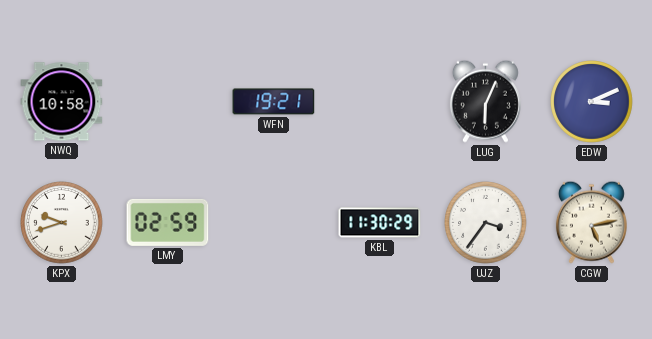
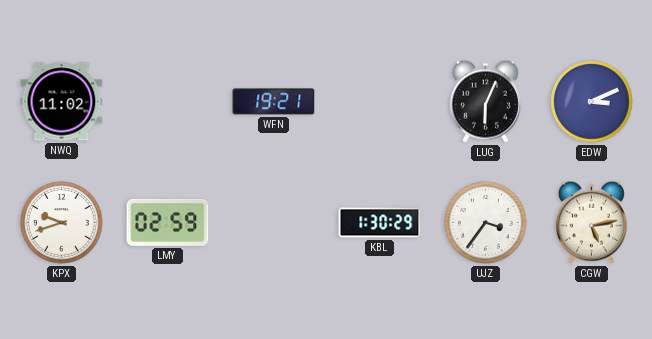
NWQ: 10:58 -> 11:02 (62, 102)
KBL: 11:30 -> 1:30 (380, 223)
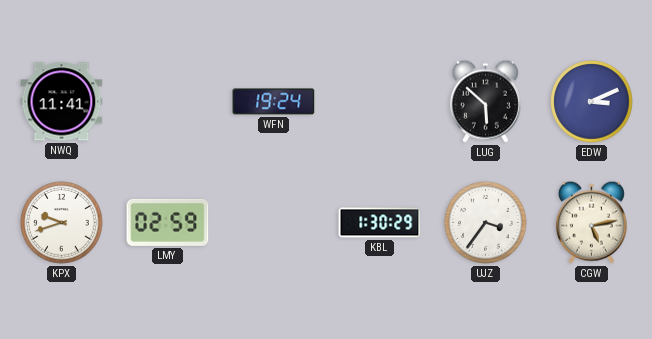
NWQ: 11:02 -> 11:41 (62, 102)
WFN: 19:21 -> 19:24 (274, 102)
LUG: 6:04 -> 5:52 (485, 101)
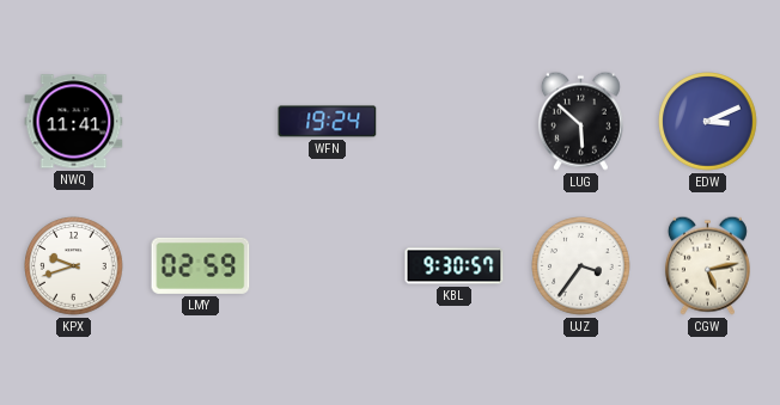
KBL: 1:30 -> 9:30 (455, 266)
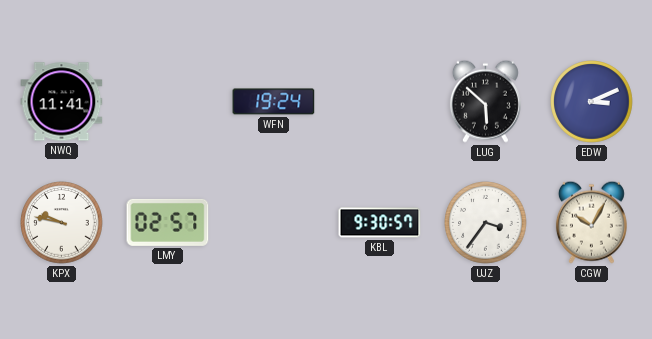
KPX: 9:42 -> 9:47 (62, 223)
LMY: 02:59 -> 02:57 (168, 222)
CGW: 5:13 -> 10:05 (591, 222)
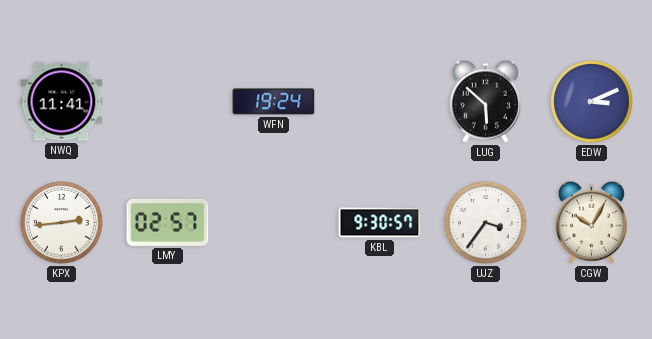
KPX: 9:47 -> 2:44 (62, 223)
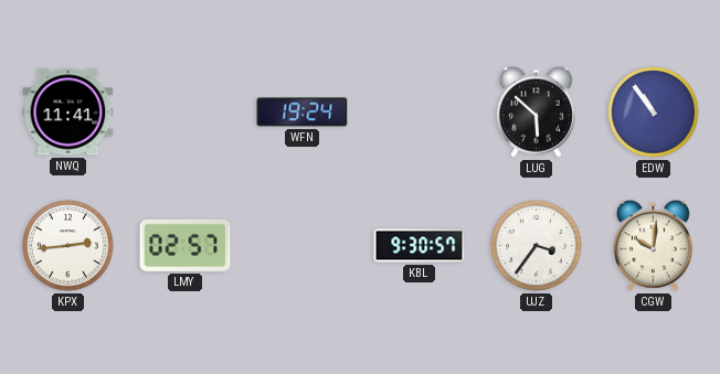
EDW: 3:11 -> 10:54 (654, 113)
CGW: 10:05 -> 10:01 (653, 245)
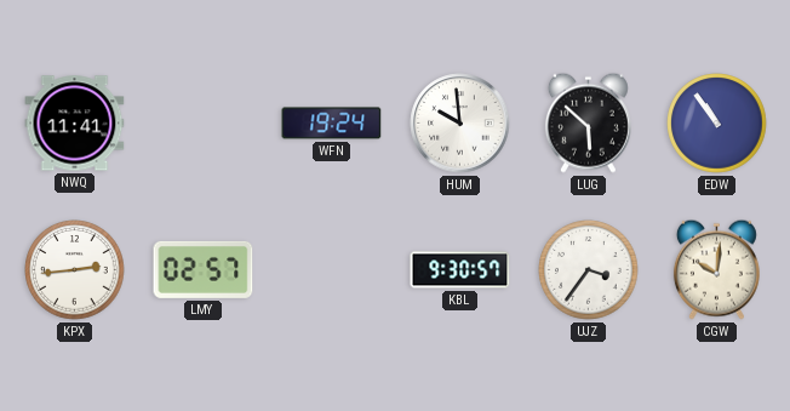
HUM: none -> 9:59 (460, 124)
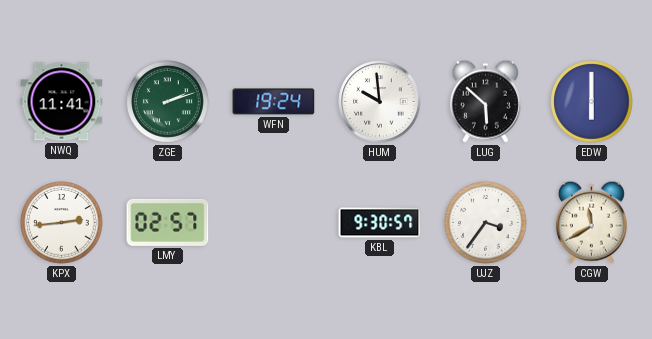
ZGE: none -> 2:12 (168, 102)
EDW: 10:54 -> 6:00 (592, 102)
CGW: 10:01 -> 11:40 (591, 222)
